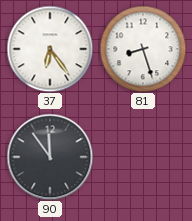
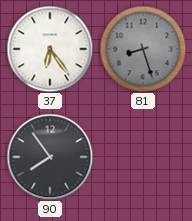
81 dial: white -> grey (143, 49)
90: 11:54 -> 7:54 (50, 157)
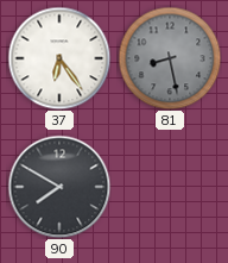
81: 8:27 -> 8:28 (170, 58)
90: 7:54 -> 7:50 (59, 187)
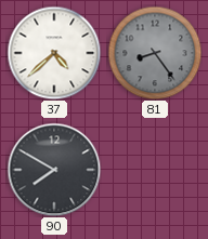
37: 6:24 -> 4:38 (54, 53)
81: 8:28 -> 8:24 (155, 53)
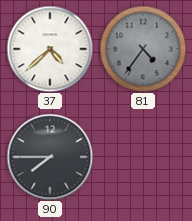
81: 8:24 -> 4:36 (143, 49)
90: 7:50 -> 7:45 (50, 157)
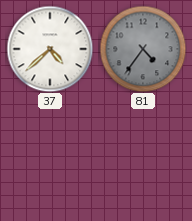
90: 7:45 -> none (50, 157)
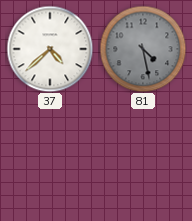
81: 4:36 -> 4:28 (143, 49)
